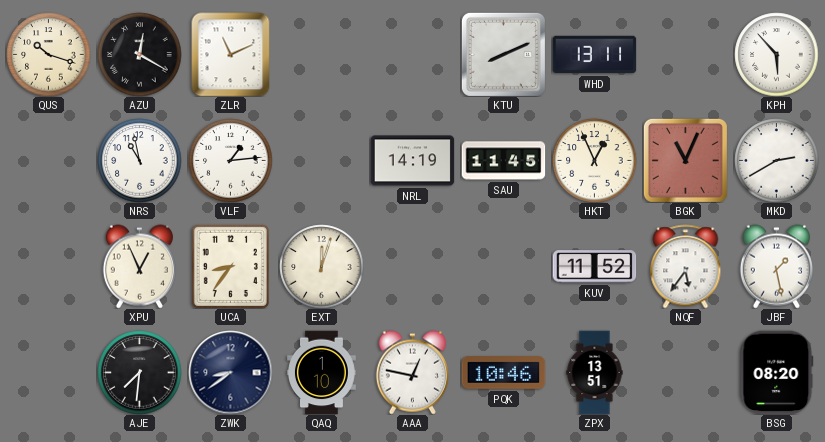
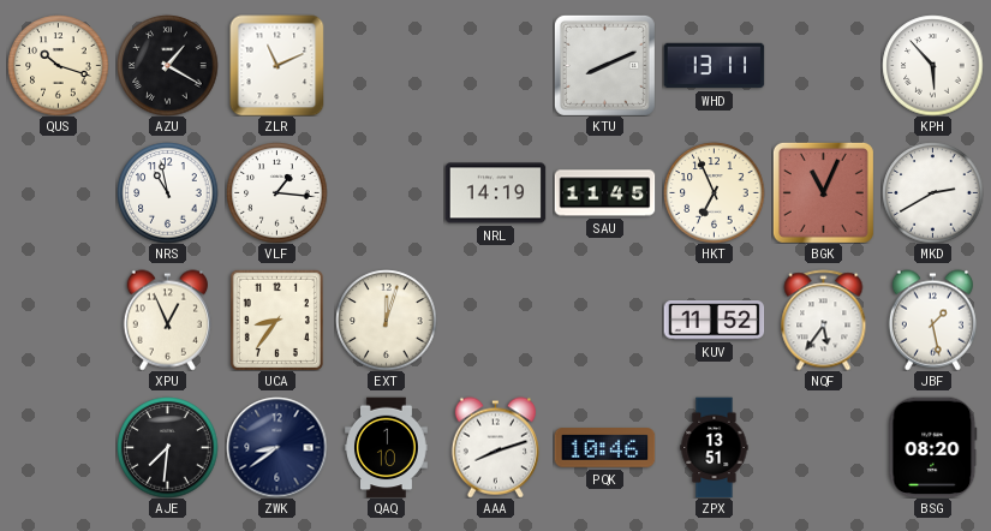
AZU: 12:20 -> 1:20 (167, 65)
VLF: 1:14 -> 1:16 (276, 192)
HKT: 12:56 -> 6:56 (714, 192)
AAA: 12:47 -> 8:12 (495, 447)
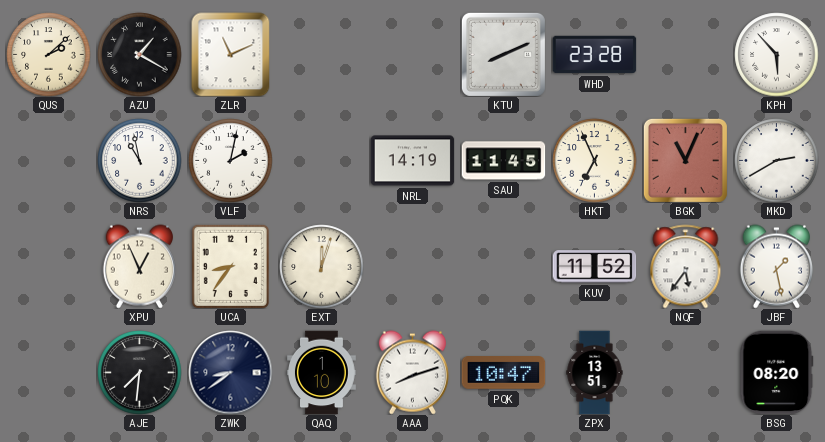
QUS: 10:18 -> 2:08 (48, 54)
WHD: 13:11 -> 23:28 (594, 55)
VLF: 1:16 -> 2:02 (230, 160)
PQK: 10:46 -> 10:47 (503, 373)
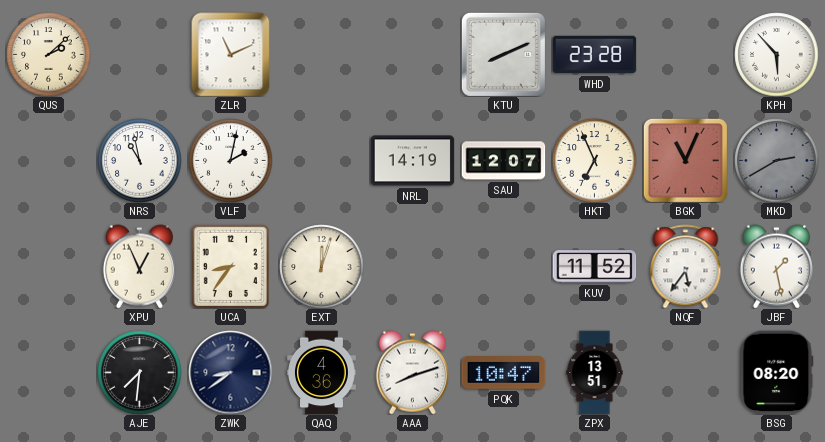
AZU: 1:20 -> none (139, 54)
SAU: 11:45 -> 12:07 (503, 161)
MKD dial: white -> grey (776, 160)
QAQ: 1:10 -> 4:36 (322, 372)
